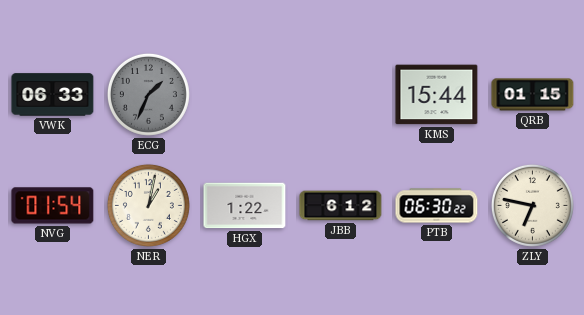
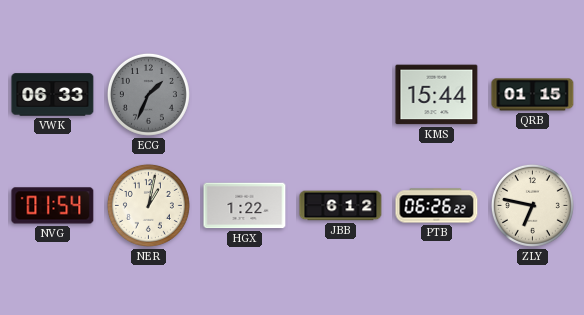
PTB: 06:30 -> 06:26 (437, 206)
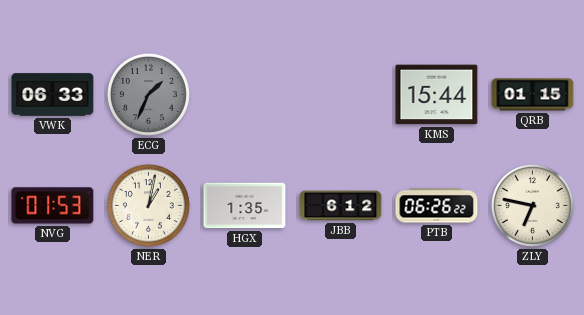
NVG: 01:54 -> 01:53 (53, 206)
HGX: 1:22 -> 1:35 (245, 206)
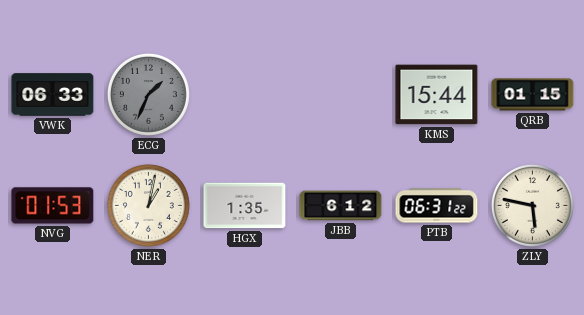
PTB: 06:26 -> 06:31 (437, 206)
ZLY: 6:47 -> 5:47 (532, 205)
